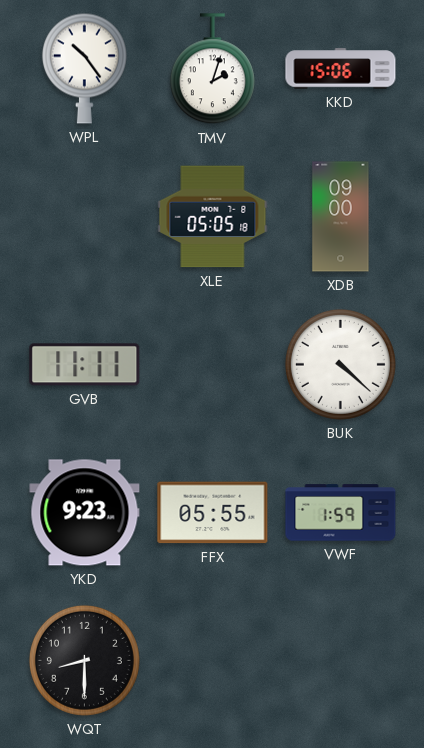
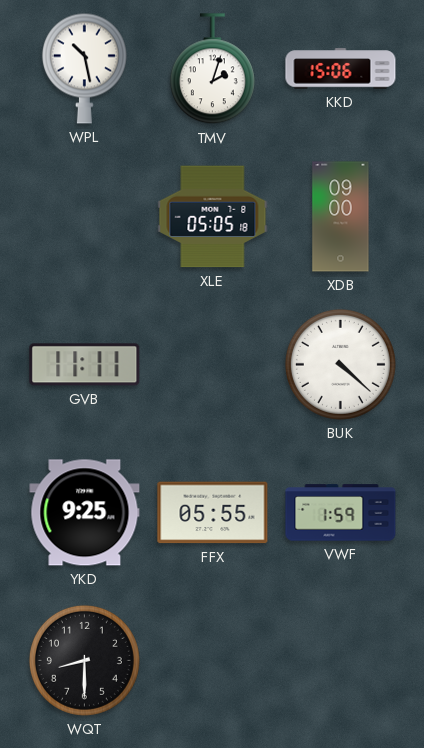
WPL: 10:24 -> 10:28 (84, 68)
YKD: 9:23 -> 9:25 (85, 513)
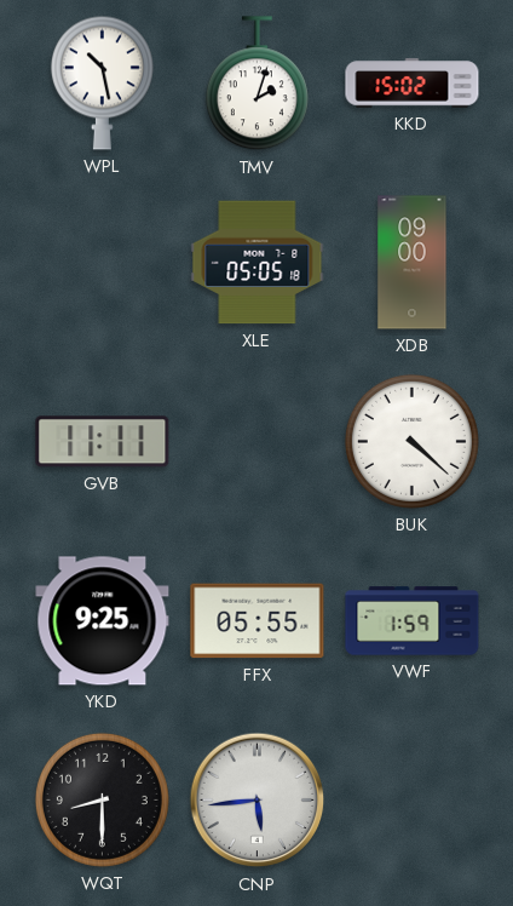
KKD: 15:06 -> 15:02 (413, 84)
CNP: none -> 5:44 (258, 801)
